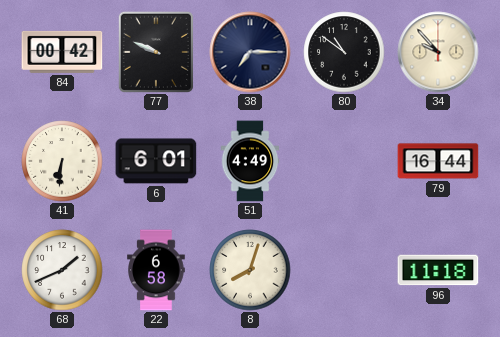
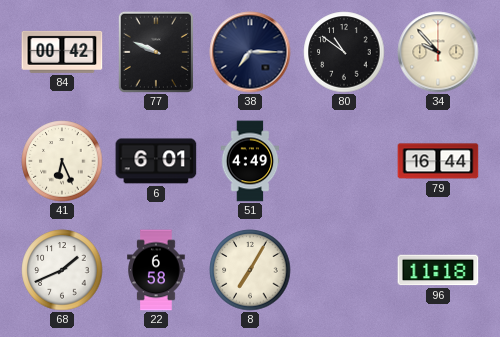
41: 6:31 -> 6:26 (62, 161)
8: 8:03 -> 7:05 (250, 270)
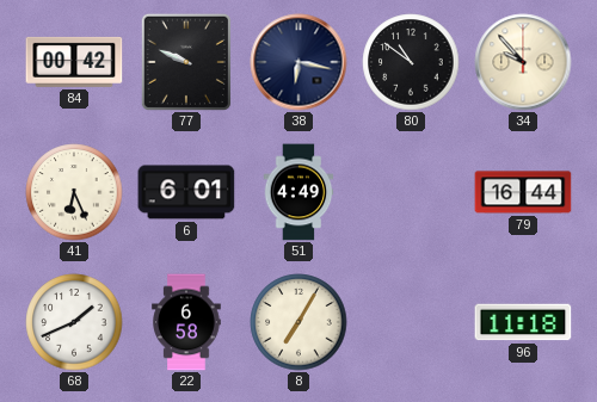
38: 7:15 -> 6:17 (298, 62)
